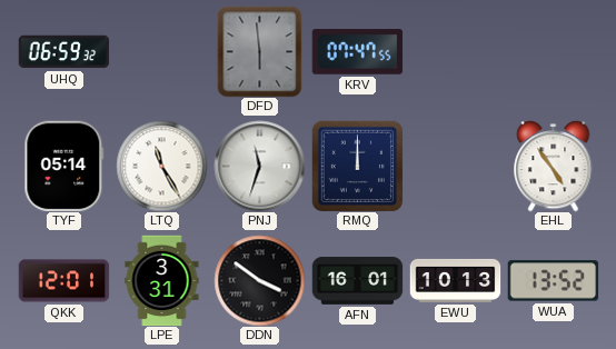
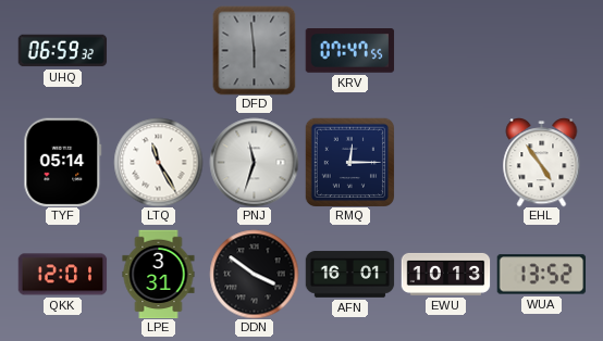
RMQ: 12:00 -> 12:15 (349, 162)
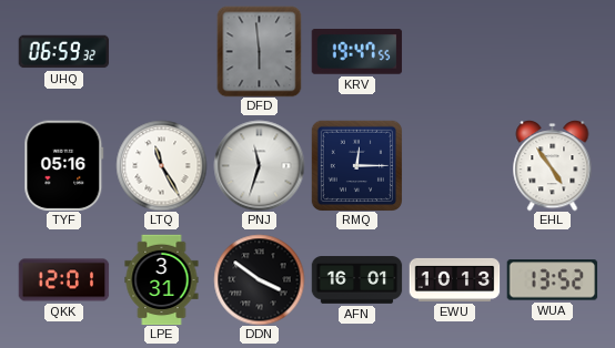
KRV: 07:47 -> 19:47 (356, 52)
TYF: 05:14 -> 05:16 (64, 165)
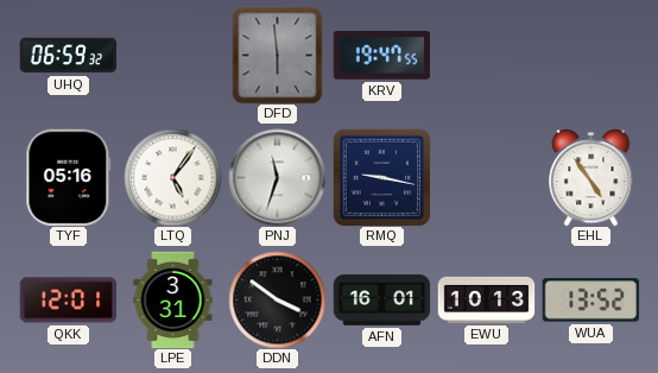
LTQ: 11:25 -> 5:06 (172, 177)
RMQ: 12:15 -> 9:17 (381, 177)
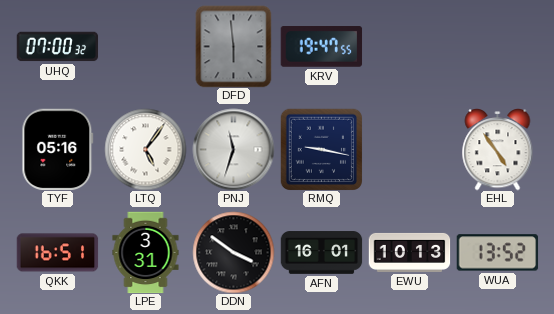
UHQ: 06:59 -> 07:00 (57, 47)
QKK: 12:01 -> 16:51 (57, 253)
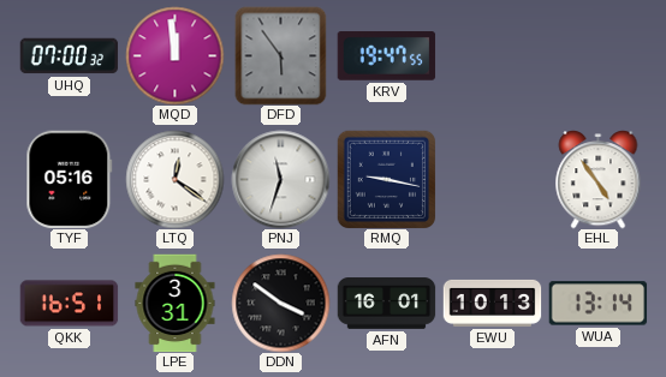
MQD: none -> 11:59 (174, 55)
DFD: 5:59 -> 5:54 (281, 55)
LTQ: 5:06 -> 12:21 (174, 179)
WUA: 13:52 -> 13:14 (597, 304)
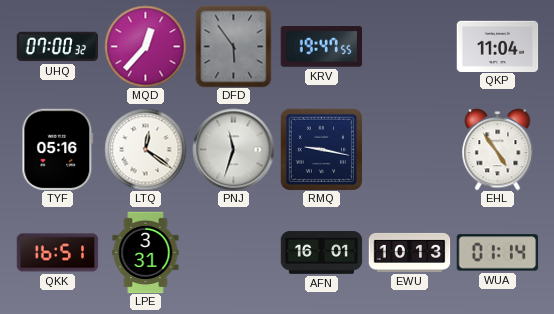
MQD: 11:59 -> 12:37 (145, 46)
QKP: none -> 11:04 (497, 46)
DDN: 3:51 -> none (280, 303)
WUA: 13:14 -> 01:14 (497, 253)
